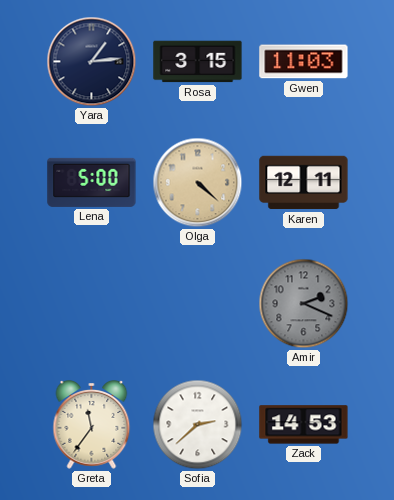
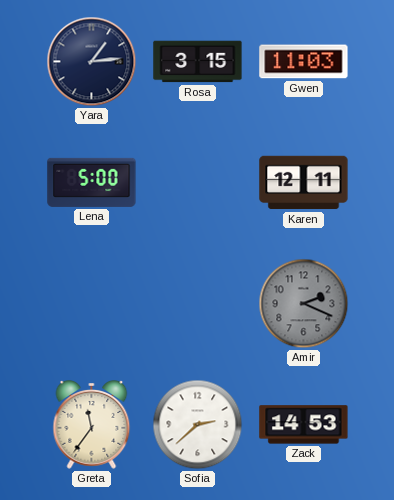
Olga: 4:22 -> none (198, 183)
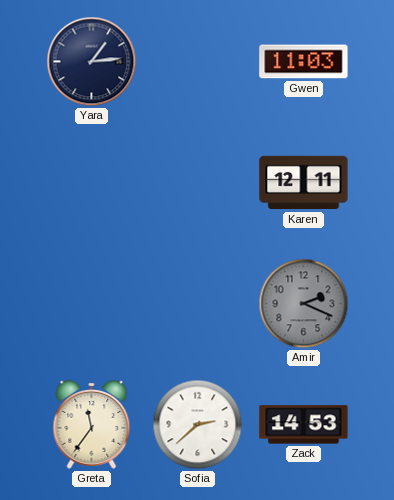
Rosa: 3:15 -> none (198, 62)
Lena: 5:00 -> none (92, 182)
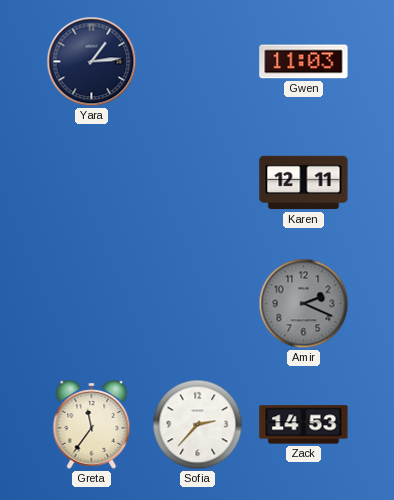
Sofia: 2:38 -> 2:37 (198, 425)
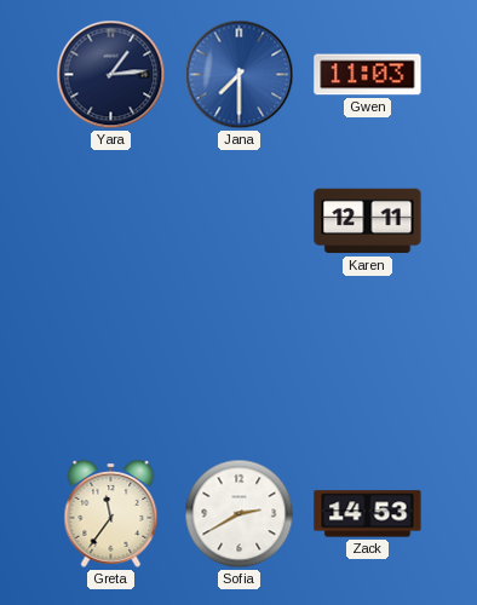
Jana: none -> 7:30 (240, 75)
Amir: 2:19 -> none (304, 304)
Sofia: 2:37 -> 2:40 (240, 514)
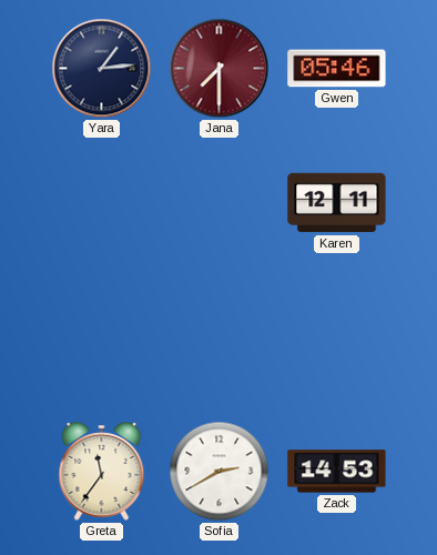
Jana dial: blue -> burgundy (220, 69)
Gwen: 11:03 -> 05:46 (337, 69)
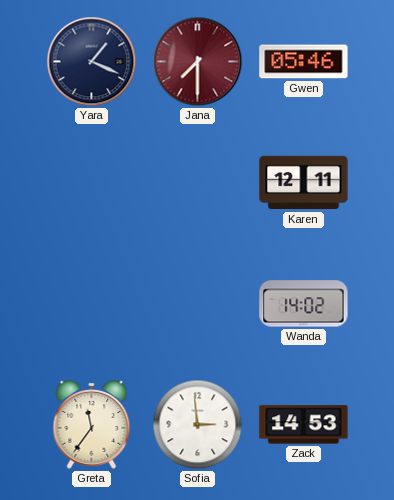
Yara: 1:14 -> 1:19 (92, 62)
Wanda: none -> 14:02 (304, 304)
Sofia: 2:40 -> 2:59 (198, 425)
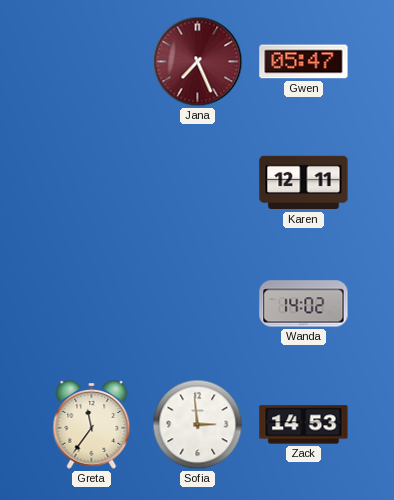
Yara: 1:19 -> none (92, 62)
Jana: 7:30 -> 7:26 (198, 62)
Gwen: 05:46 -> 05:47 (304, 62)
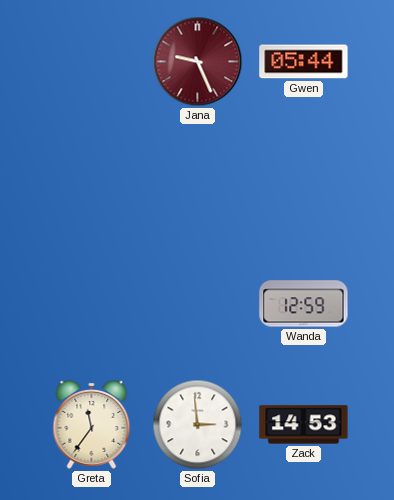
Jana: 7:26 -> 9:26 (198, 62)
Gwen: 05:47 -> 05:44 (304, 62)
Karen: 12:11 -> none (304, 183)
Wanda: 14:02 -> 12:59 (304, 304)
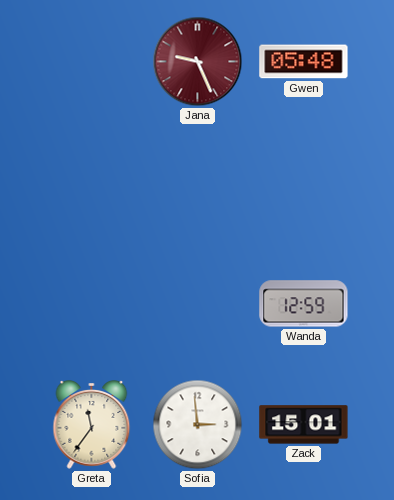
Gwen: 05:44 -> 05:48 (304, 62)
Zack: 14:53 -> 15:01 (304, 425)
